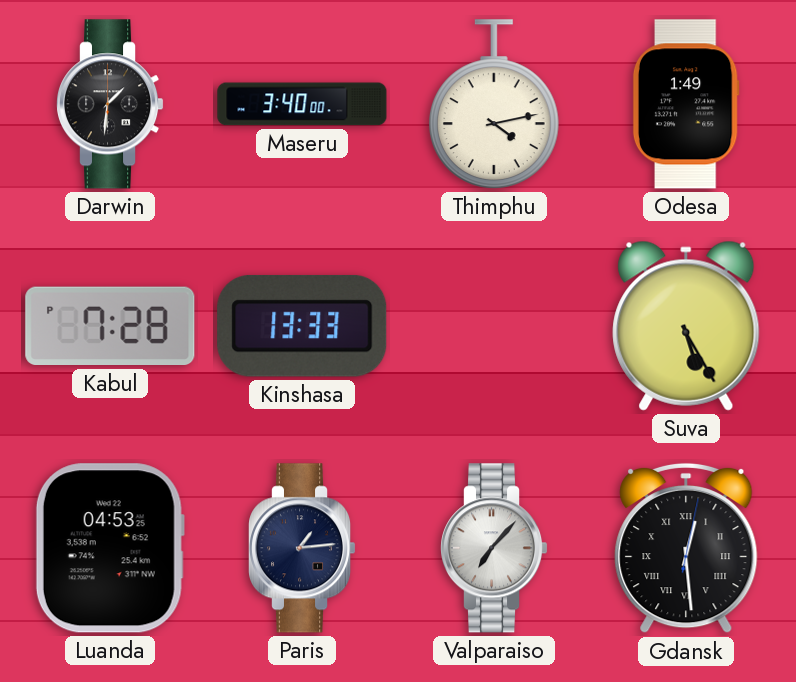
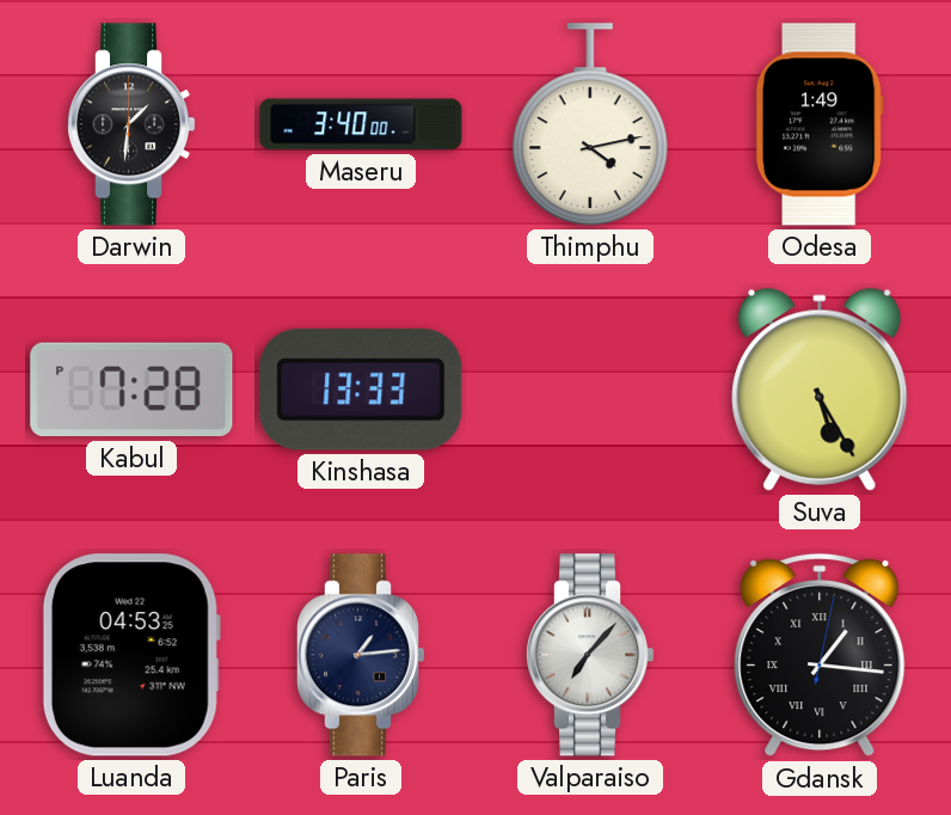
Gdansk: 12:29 -> 1:16 (820, 655)
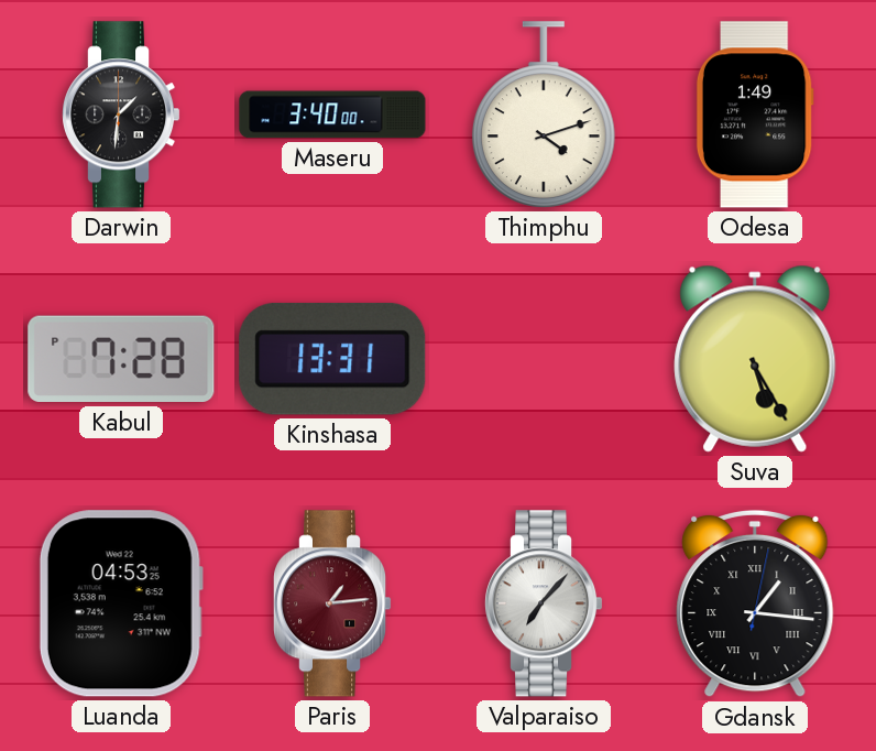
Thimphu: 4:13 -> 4:12 (544, 115)
Kinshasa: 13:33 -> 13:31 (332, 359)
Paris dial: navy -> burgundy (333, 603)
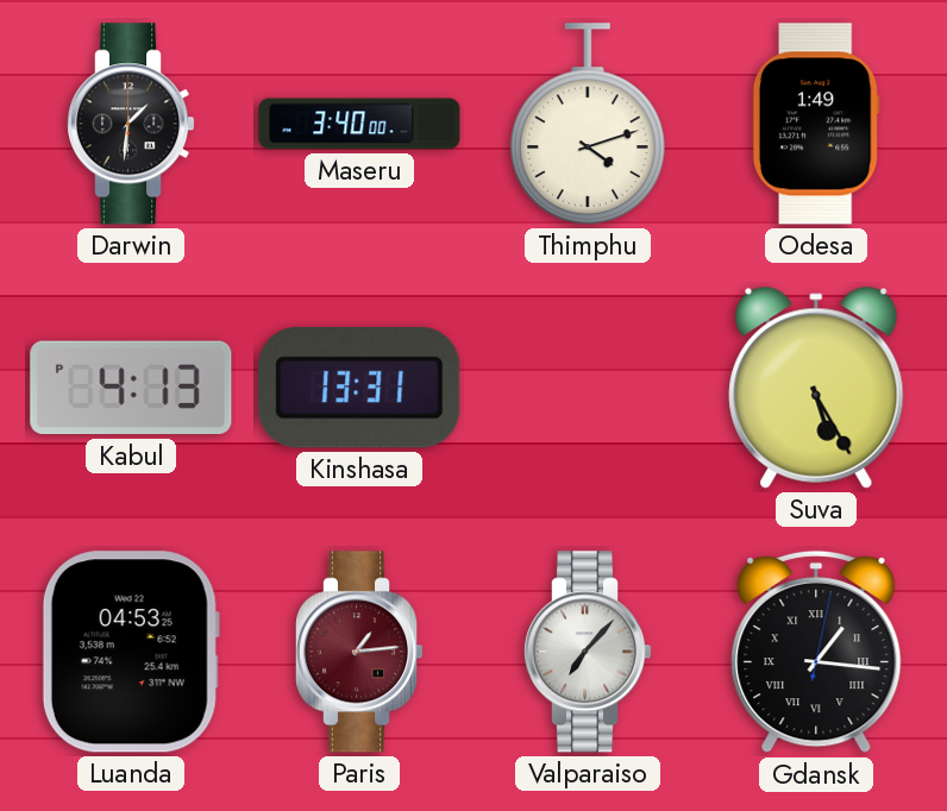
Kabul: 7:28 -> 4:13 (131, 388)
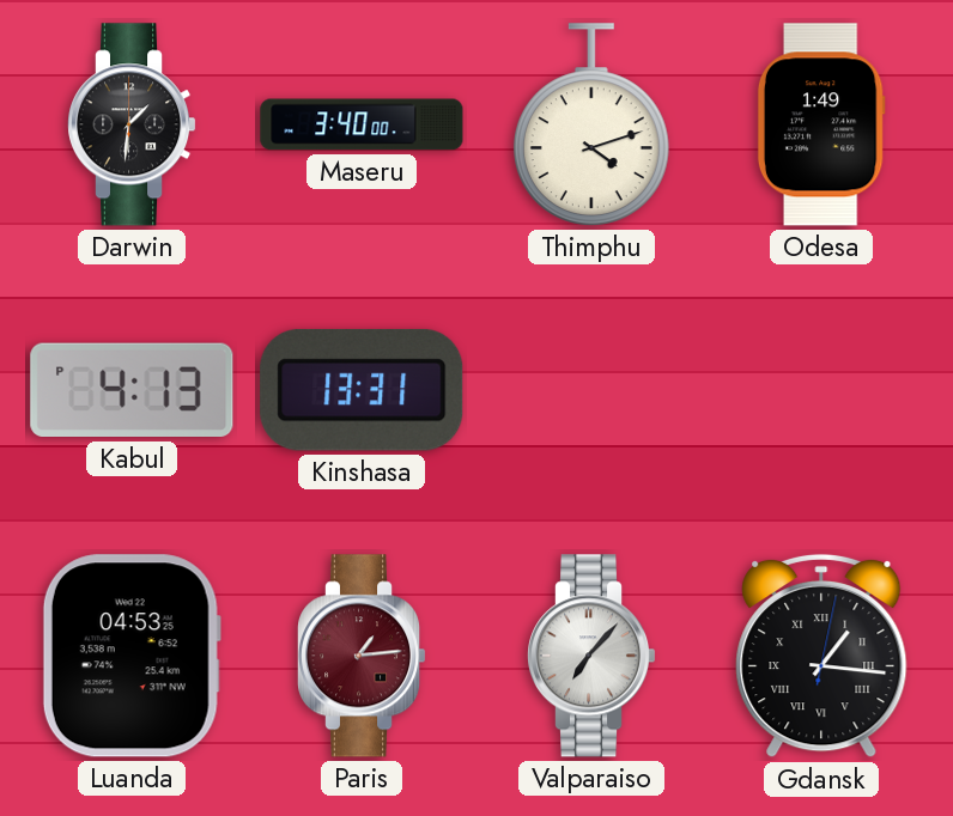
Suva: 5:25 -> none (816, 388)
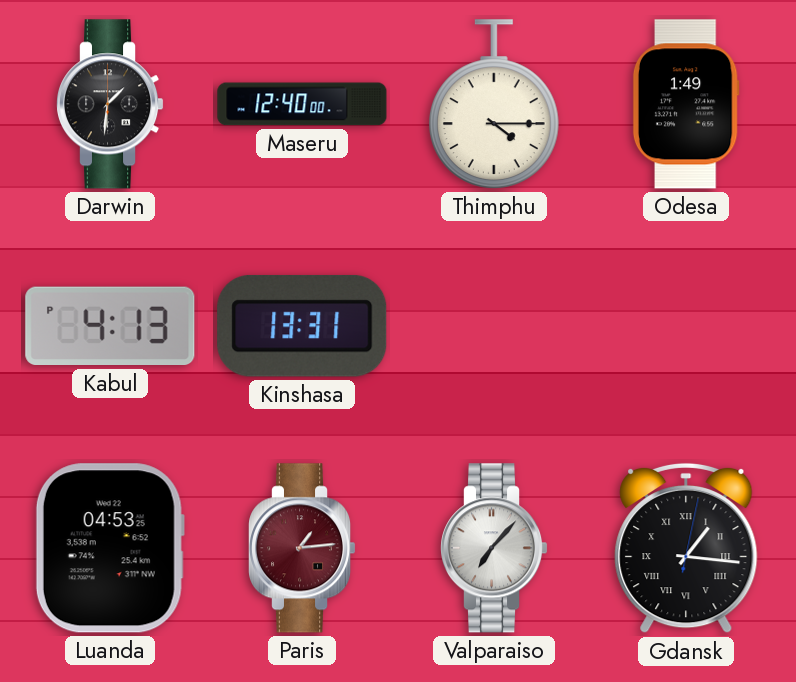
Maseru: 3:40 -> 12:40 (302, 104)
Thimphu: 4:12 -> 4:15 (494, 104)
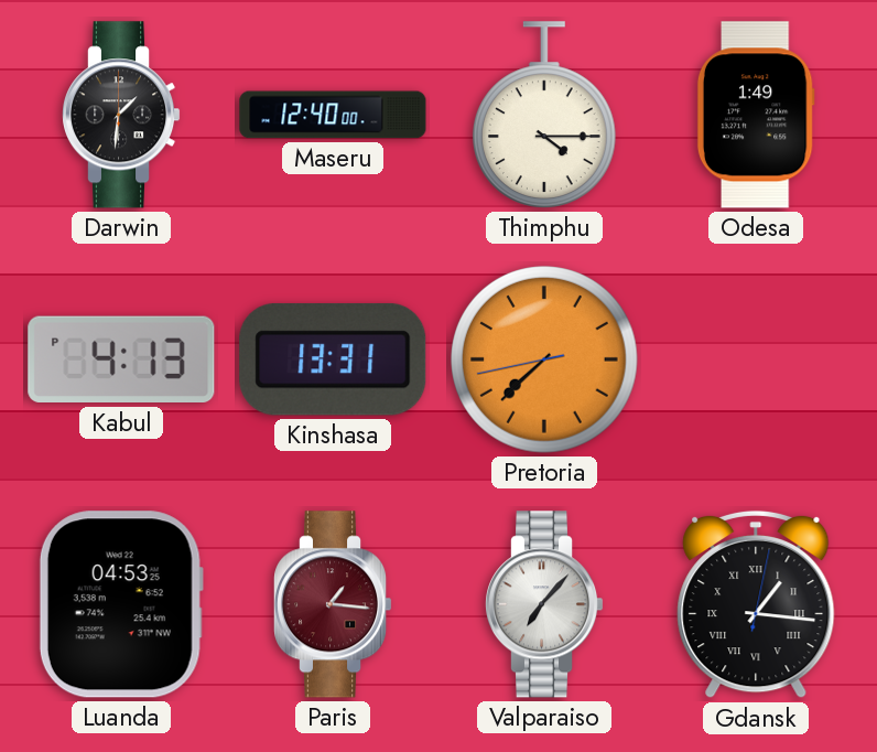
Pretoria: none -> 7:37 (545, 361)
Paris: 1:14 -> 1:16 (334, 604)
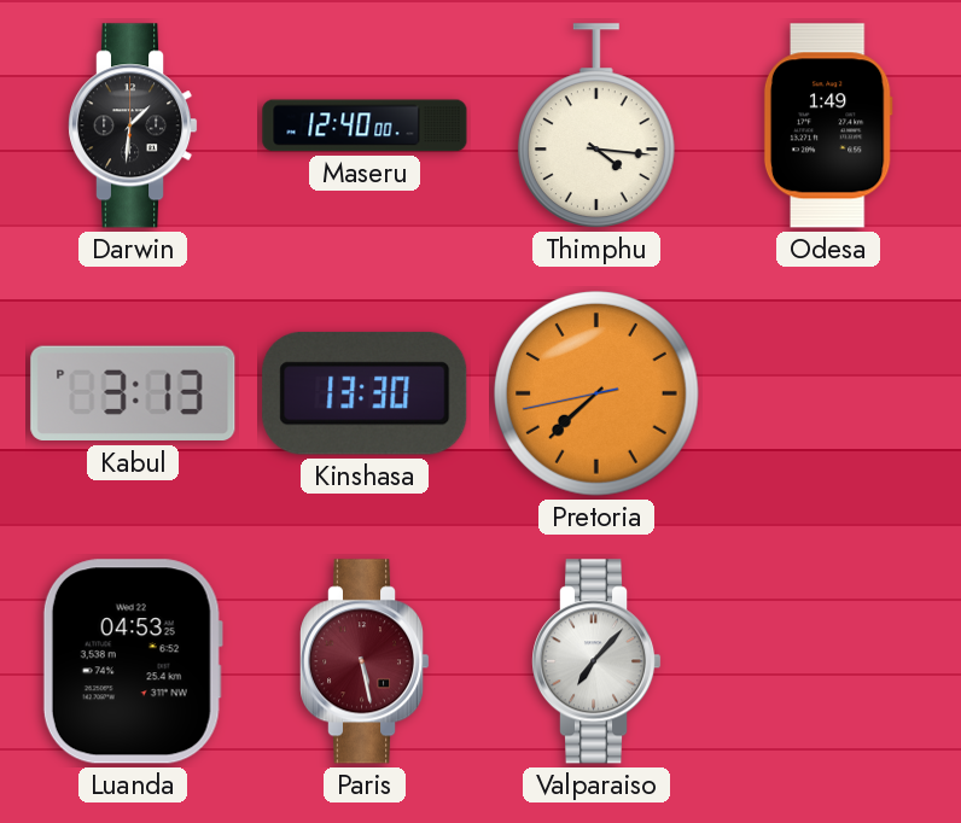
Thimphu: 4:15 -> 4:16 (596, 126)
Kabul: 4:13 -> 3:13 (133, 393)
Kinshasa: 13:31 -> 13:30 (365, 393)
Paris: 1:16 -> 5:28 (366, 661)
Gdansk: 1:16 -> none (756, 604)
